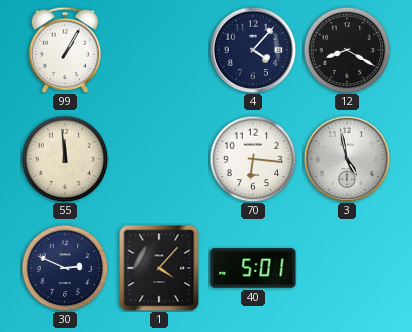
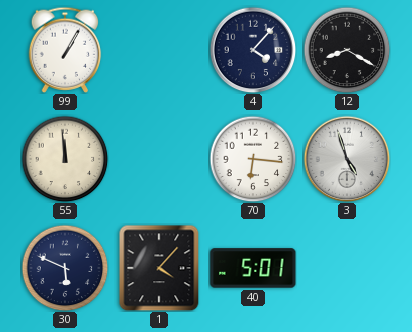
3: 4:58 -> 4:57 (347, 159)
30: 2:49 -> 5:49 (65, 268)
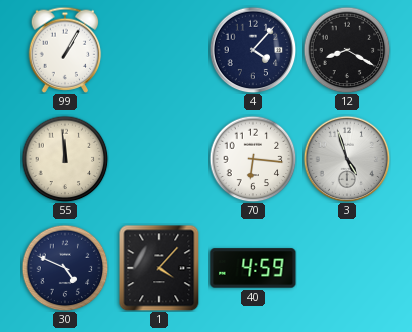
30: 5:49 -> 4:49 (65, 268)
40: 5:01 -> 4:59 (253, 268)
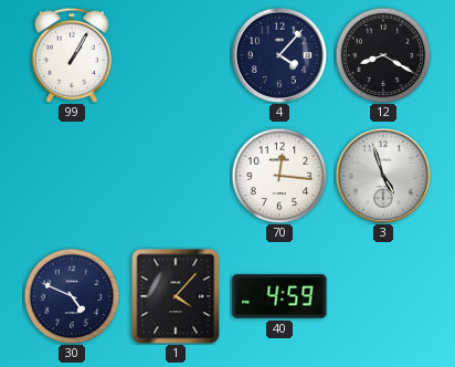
55: 11:59 -> none (65, 159)
70: 6:16 -> 12:16 (279, 176)
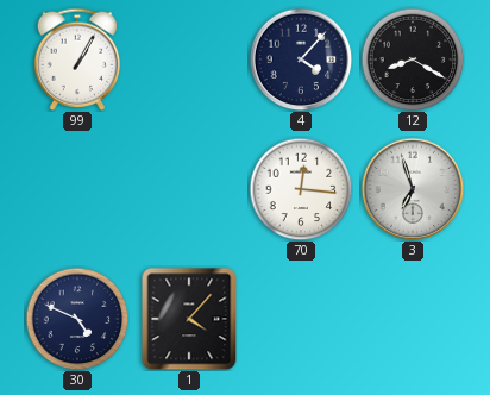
3: 4:57 -> 6:57 (413, 189)
40: 4:59 -> none (279, 296)
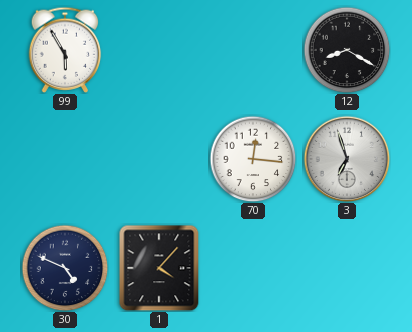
99: 1:05 -> 5:55 (65, 50)
4: 4:07 -> none (301, 59)
